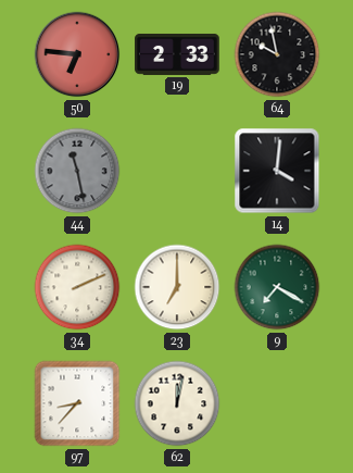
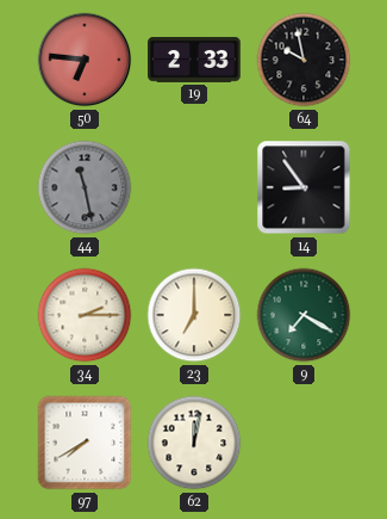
14: 4:01 -> 8:54 (304, 187)
34: 2:11 -> 2:15 (85, 315)
97: 8:37 -> 7:40 (85, 443)
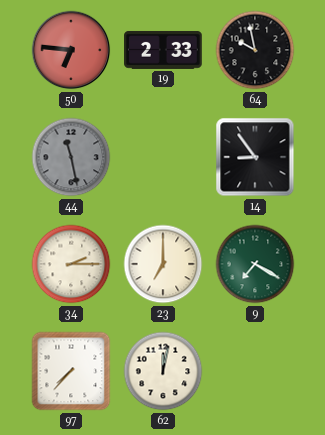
97: 7:40 -> 7:37 (71, 371)
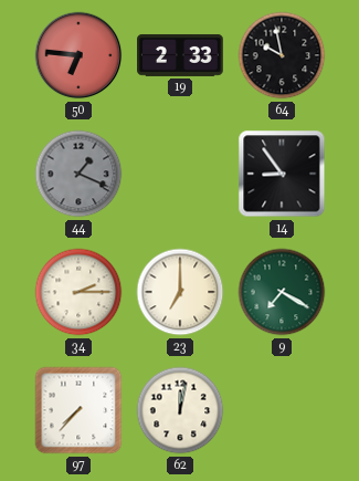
44: 11:28 -> 1:19 (78, 174)
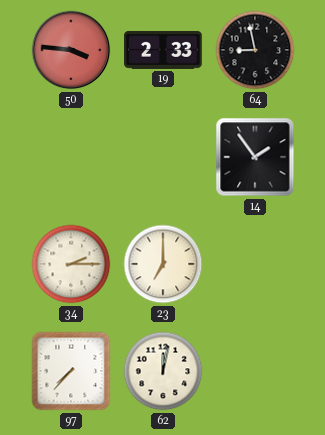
50: 6:46 -> 3:46 (71, 50)
64: 9:58 -> 8:58 (255, 50)
44: 1:19 -> none (78, 174)
14: 8:54 -> 1:54 (255, 157)
9: 7:20 -> none (282, 292)
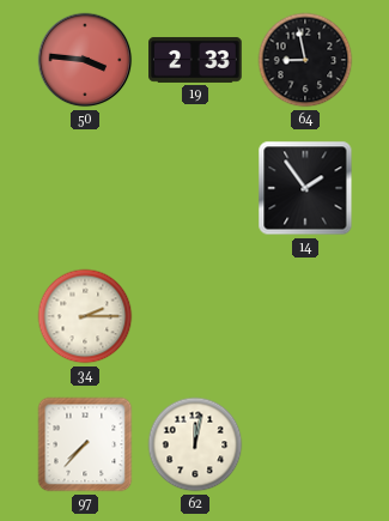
23: 7:00 -> none (163, 264)
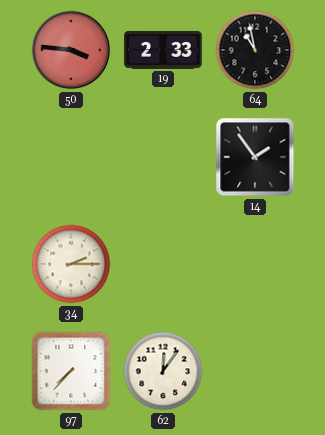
64: 8:58 -> 10:58 (255, 50)
62: 12:02 -> 12:06 (163, 371)
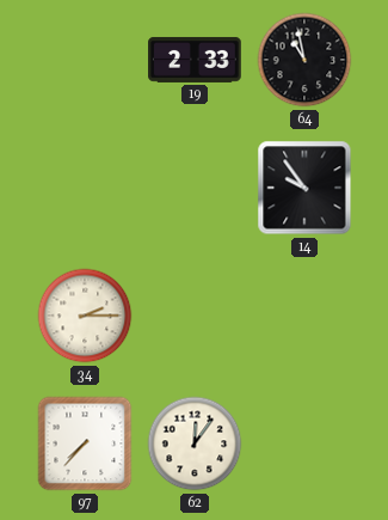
50: 3:46 -> none (71, 50)
14: 1:54 -> 9:54 (304, 188)
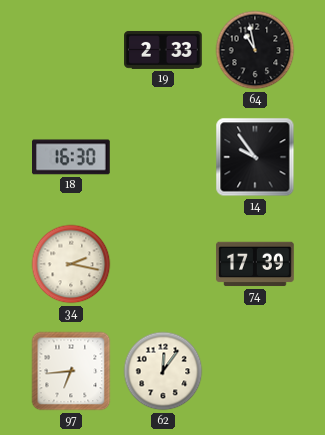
18: none -> 16:30 (72, 157)
34: 2:15 -> 2:17 (71, 264)
74: none -> 17:39 (255, 264)
97: 7:37 -> 6:44 (71, 371)
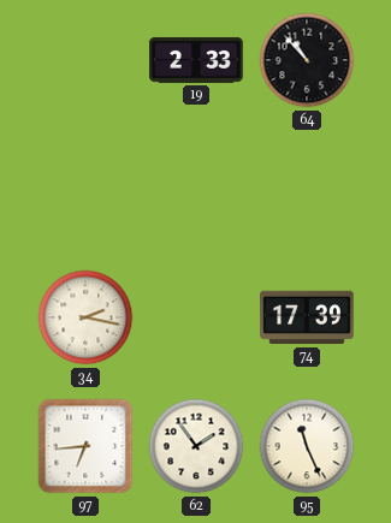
64: 10:58 -> 10:53 (307, 60)
18: 16:30 -> none (72, 157)
14: 9:54 -> none (255, 157)
62: 12:06 -> 1:54 (196, 446)
95: none -> 11:26 (307, 446)
